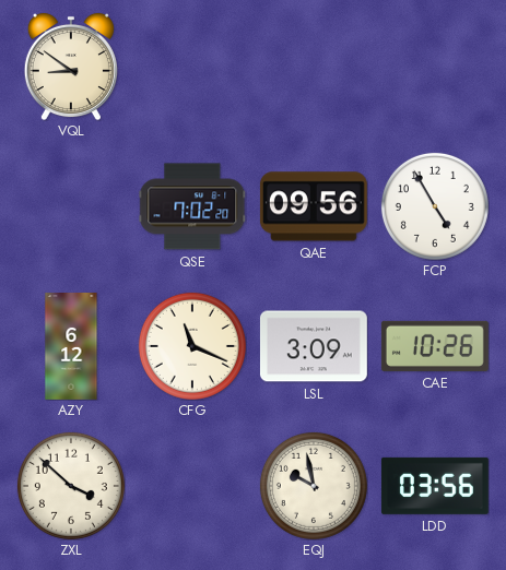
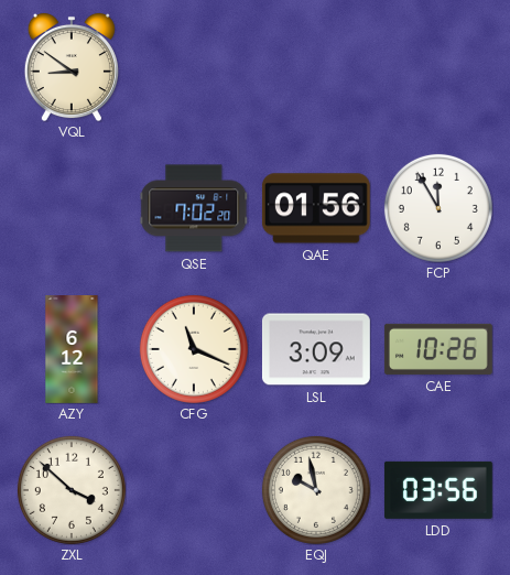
QAE: 09:56 -> 01:56 (316, 208)
FCP: 4:55 -> 11:55 (438, 208)
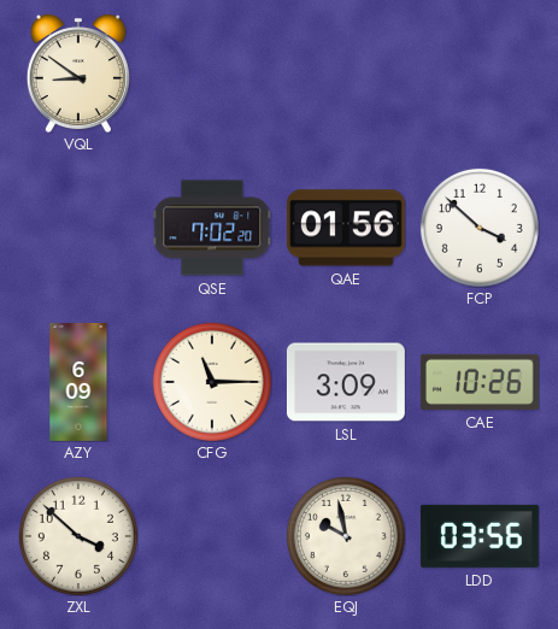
FCP: 11:55 -> 3:52 (480, 228)
AZY: 6:12 -> 6:09 (78, 383)
CFG: 11:19 -> 11:15 (212, 382)
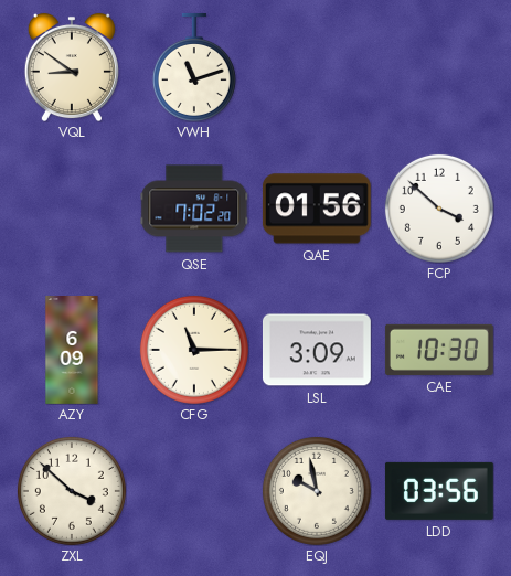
VWH: none -> 11:12 (194, 67)
CAE: 10:26 -> 10:30 (439, 350)
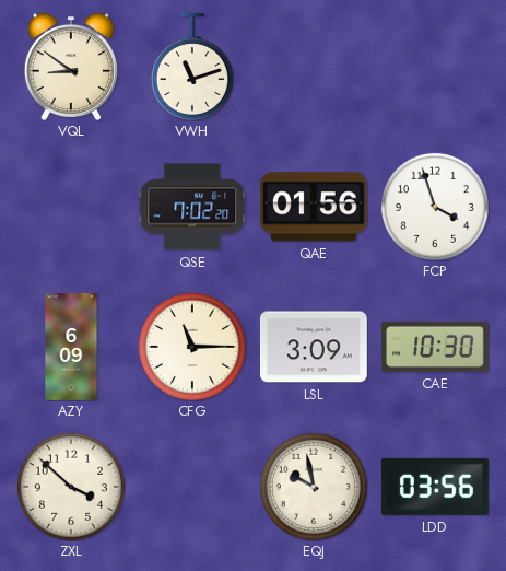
FCP: 3:52 -> 3:57 (435, 207)
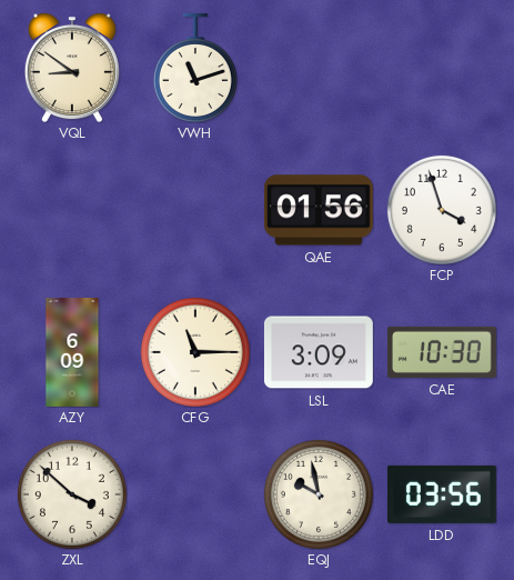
QSE: 7:02 -> none (192, 207)
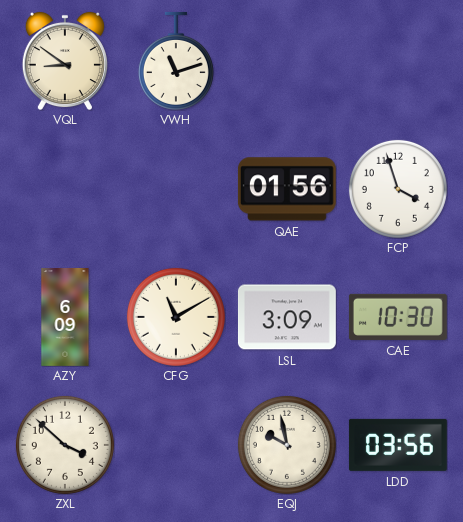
CFG: 11:15 -> 11:10 (176, 317)
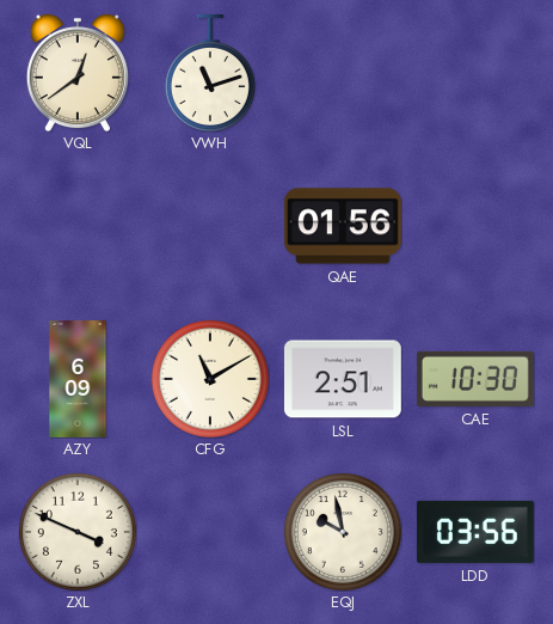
VQL: 8:51 -> 12:39 (78, 73)
FCP: 3:57 -> none (398, 189)
LSL: 3:09 -> 2:51 (343, 379)
ZXL: 3:52 -> 3:49 (78, 532)
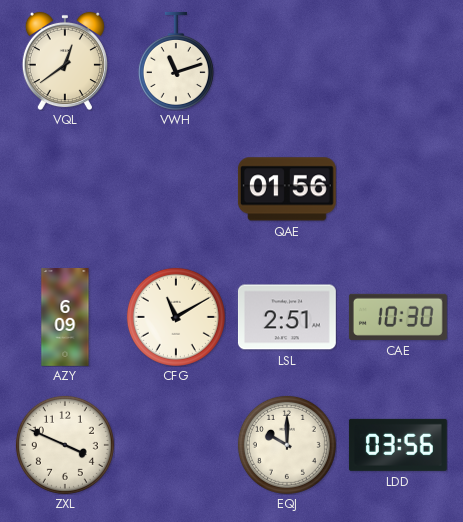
EQJ: 9:58 -> 10:00 (287, 445)
